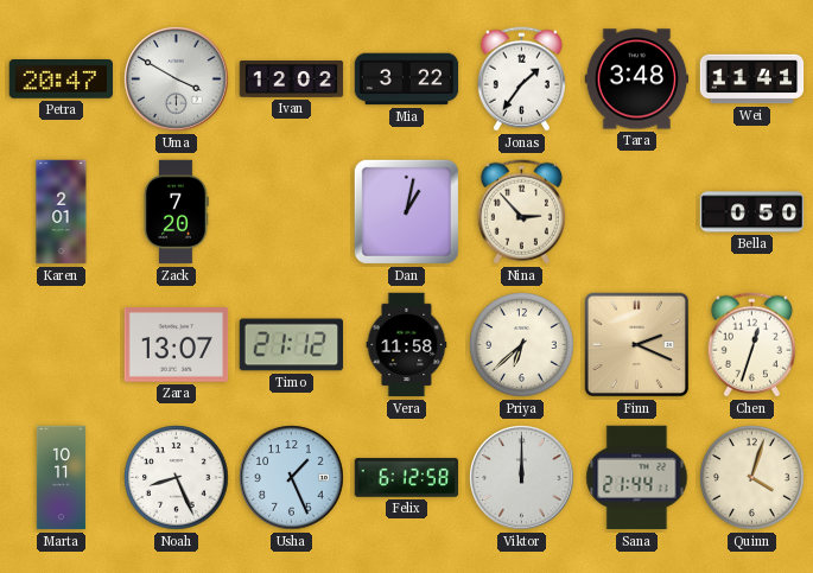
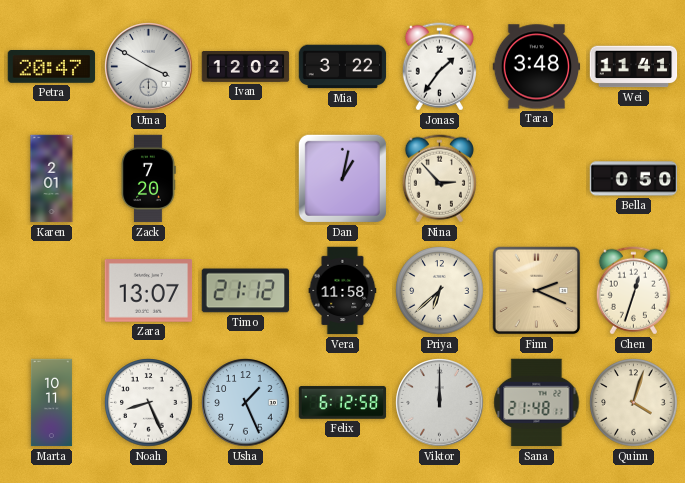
Sana: 21:44 -> 21:48 (537, 403)
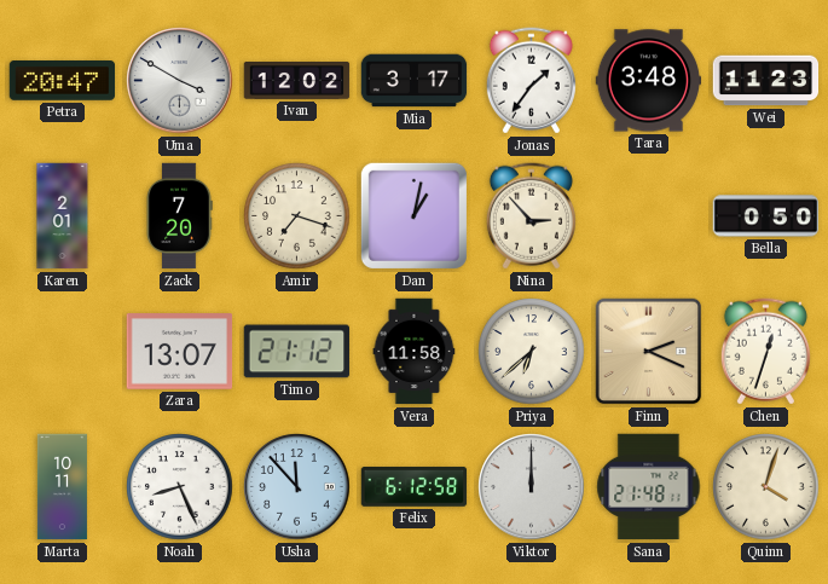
Mia: 3:22 -> 3:17 (415, 81)
Wei: 11:41 -> 11:23 (766, 81)
Amir: none -> 7:18 (297, 216)
Usha: 1:26 -> 11:53 (297, 487)
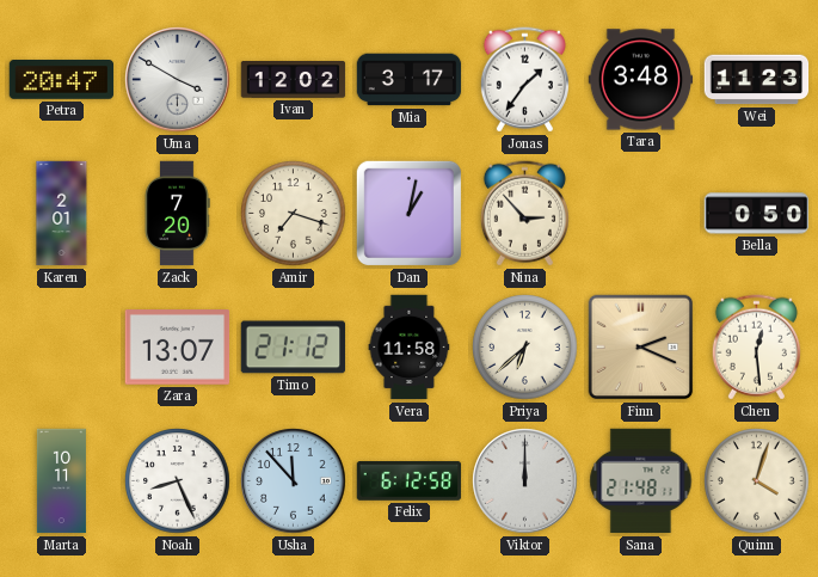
Chen: 12:33 -> 12:29 (756, 348)
